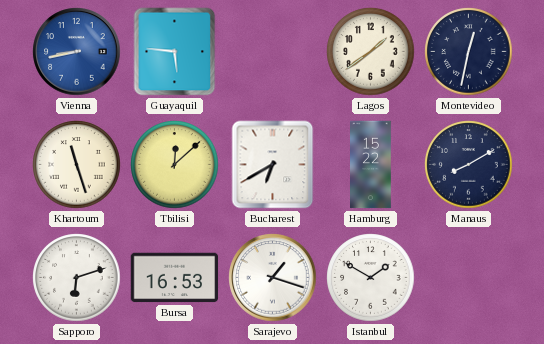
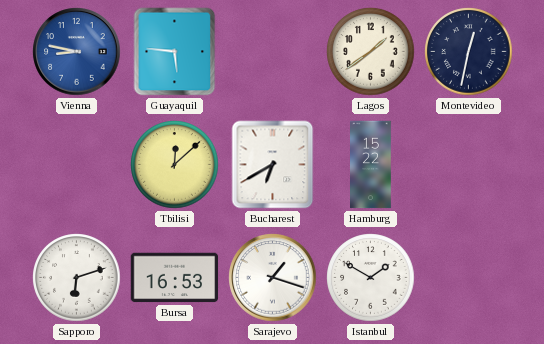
Vienna: 8:43 -> 8:47 (77, 52)
Khartoum: 11:27 -> none (77, 165)
Manaus: 8:10 -> none (469, 165)
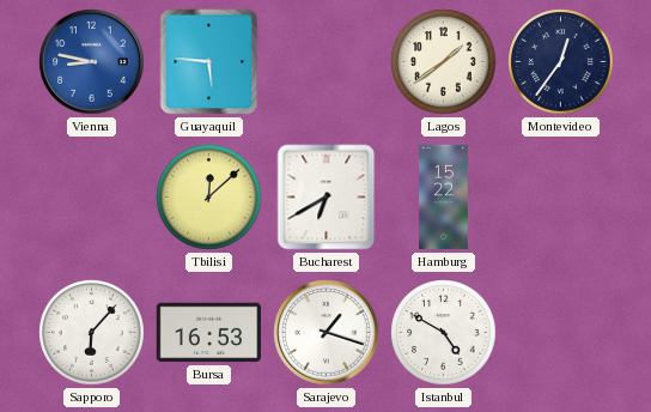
Montevideo: 12:32 -> 12:36 (561, 62)
Sapporo: 6:12 -> 6:07 (92, 333)
Istanbul: 1:50 -> 4:50 (444, 333)
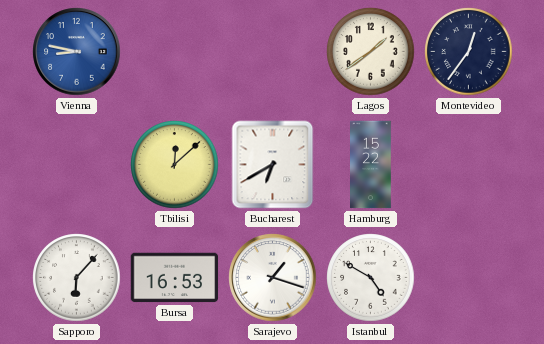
Guayaquil: 5:46 -> none (209, 62)
